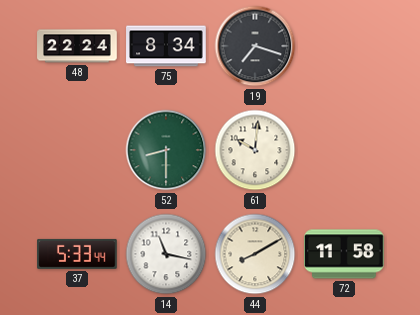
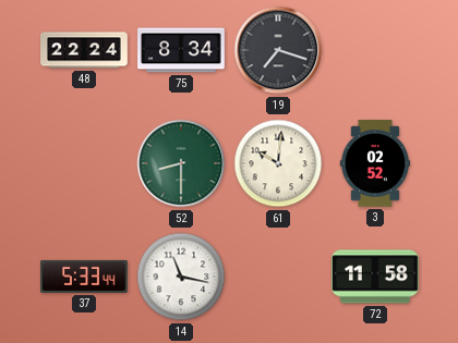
3: none -> 02:52 (374, 163)
44: 8:10 -> none (255, 254)
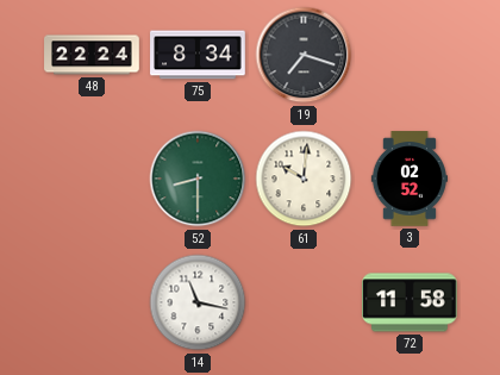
37: 5:33 -> none (84, 277)
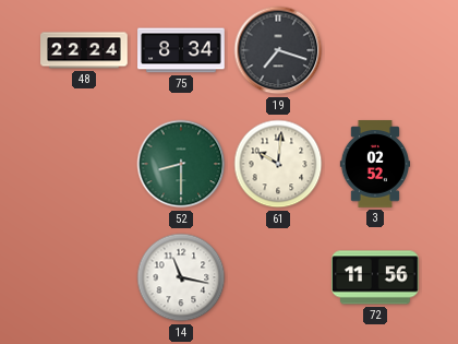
72: 11:58 -> 11:56 (375, 277)
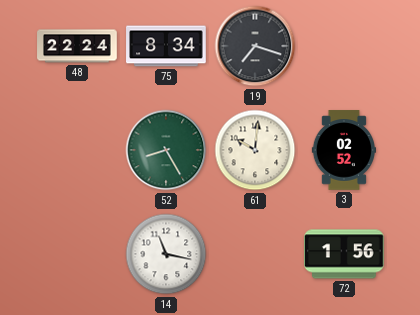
52: 8:30 -> 8:25 (166, 150)
72: 11:56 -> 1:56 (344, 254)
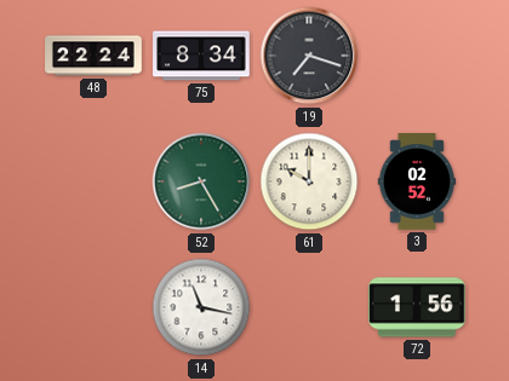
61: 10:01 -> 10:00 (309, 181)
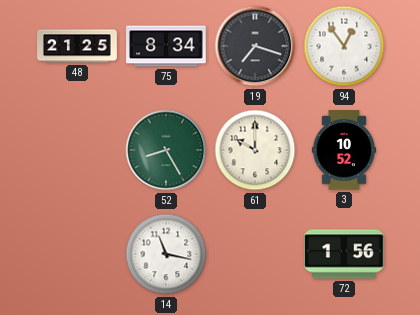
48: 22:24 -> 21:25 (77, 46)
94: none -> 12:54 (344, 46)
3: 02:52 -> 10:52 (343, 150)
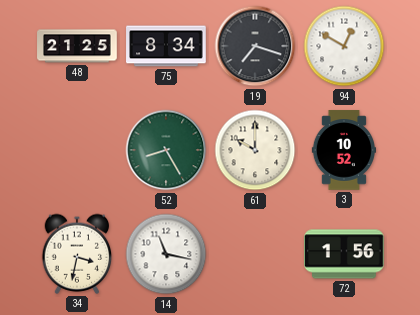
94: 12:54 -> 12:50 (344, 46)
34: none -> 3:32 (77, 254)
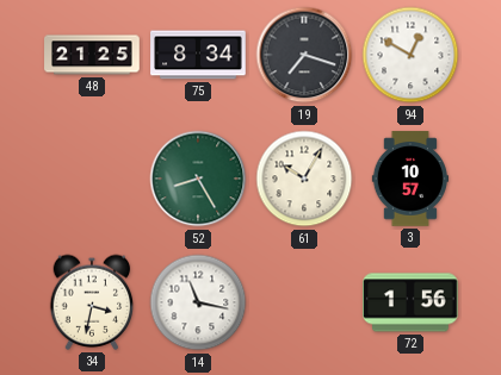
61: 10:00 -> 10:05 (304, 179)
3: 10:52 -> 10:57 (409, 179)
